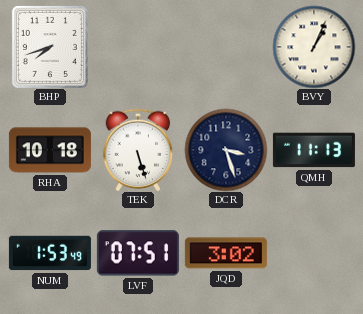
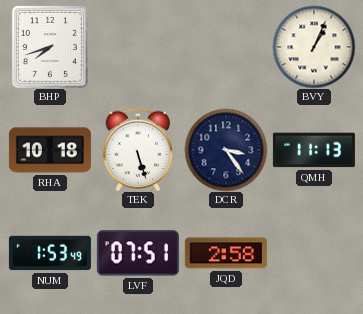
DCR: 3:27 -> 3:24 (226, 150)
JQD: 3:02 -> 2:58 (226, 253)
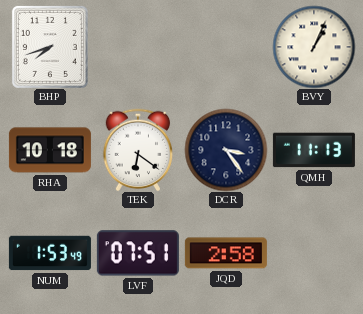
TEK: 5:27 -> 6:21 (138, 150)
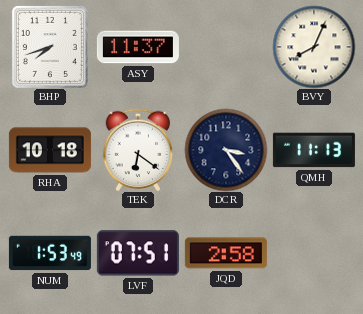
ASY: none -> 11:37 (138, 47)
BVY: 1:04 -> 8:04 (314, 47)
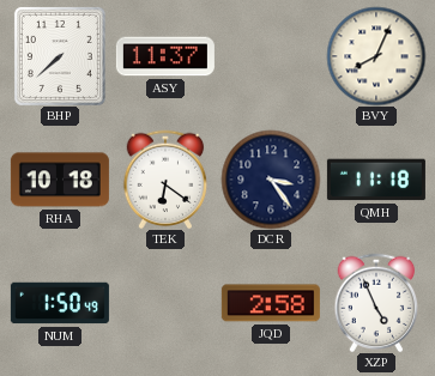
BHP: 7:42 -> 7:38 (60, 56)
QMH: 11:13 -> 11:18 (376, 180)
NUM: 1:53 -> 1:50 (60, 303)
LVF: 07:51 -> none (138, 253)
XZP: none -> 4:56 (376, 303)
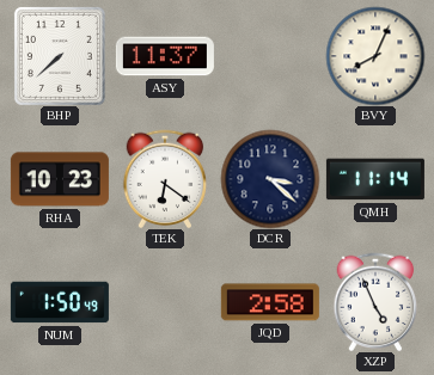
RHA: 10:18 -> 10:23 (60, 179)
DCR: 3:24 -> 3:22 (270, 179)
QMH: 11:18 -> 11:14 (375, 179)
